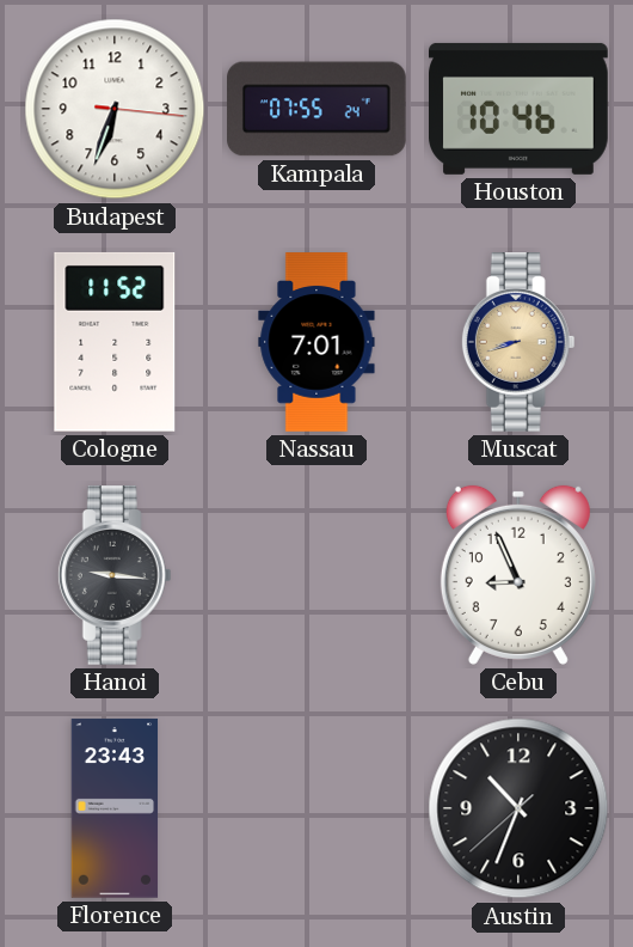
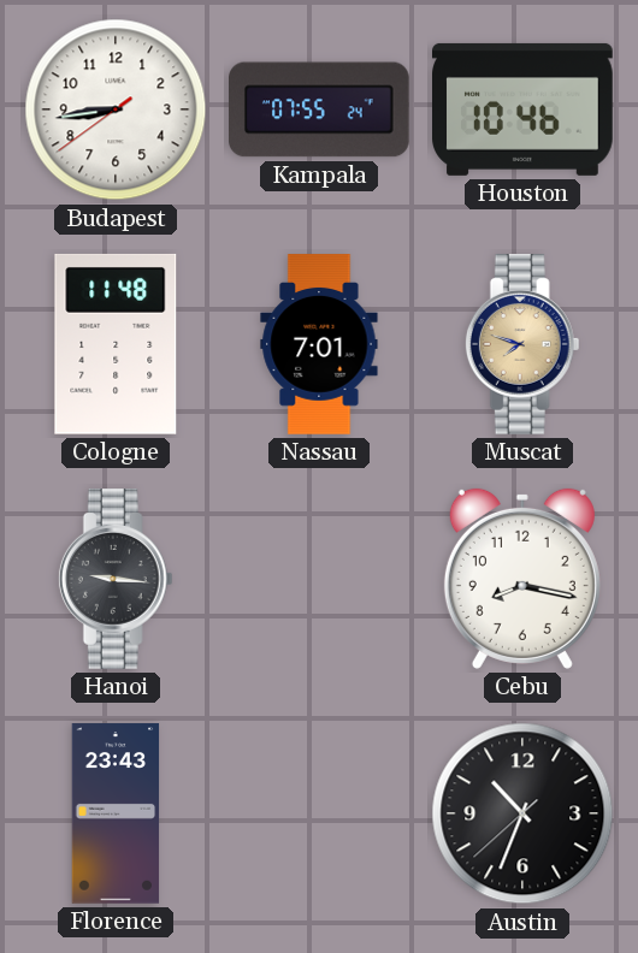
Budapest: 6:33 -> 8:43 (116, 109)
Cologne: 11:52 -> 11:48 (116, 344)
Muscat: 8:42 -> 7:48 (522, 345)
Cebu: 8:56 -> 8:17 (522, 579)
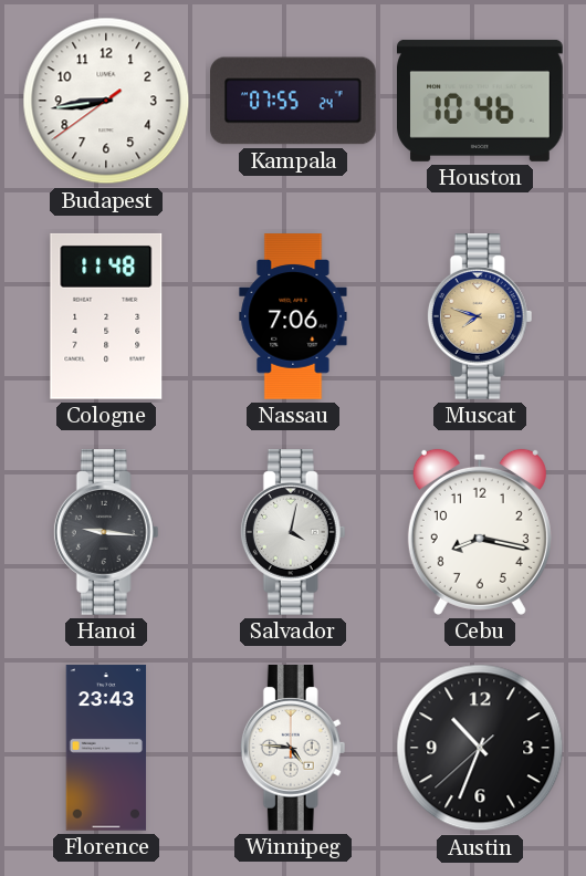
Nassau: 7:01 -> 7:06 (293, 316)
Salvador: none -> 4:02 (293, 533)
Winnipeg: none -> 4:46 (293, 749)
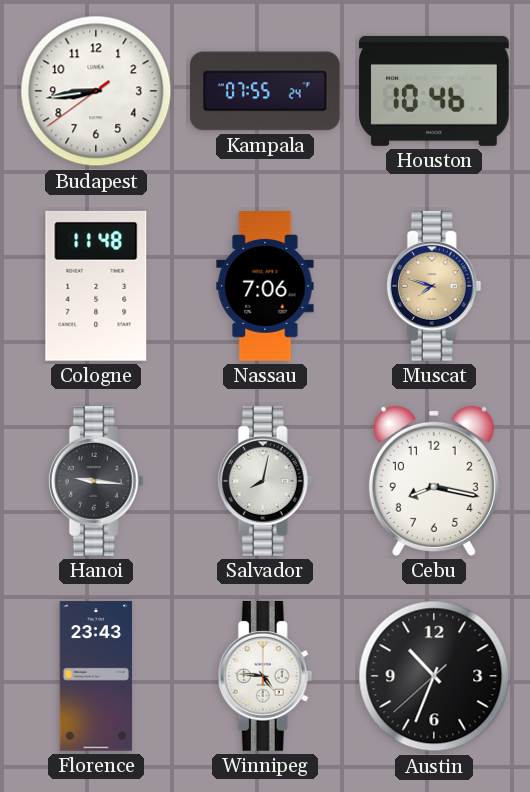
Salvador: 4:02 -> 8:02 (265, 482)
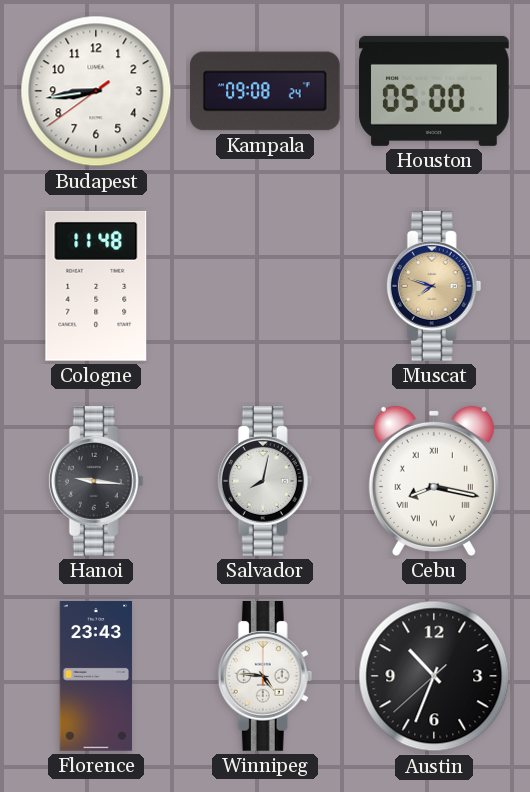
Kampala: 07:55 -> 09:08 (266, 91)
Houston: 10:46 -> 05:00 (434, 91)
Nassau: 7:06 -> none (265, 286)
Cebu numerals: Arabic -> Roman (434, 481)
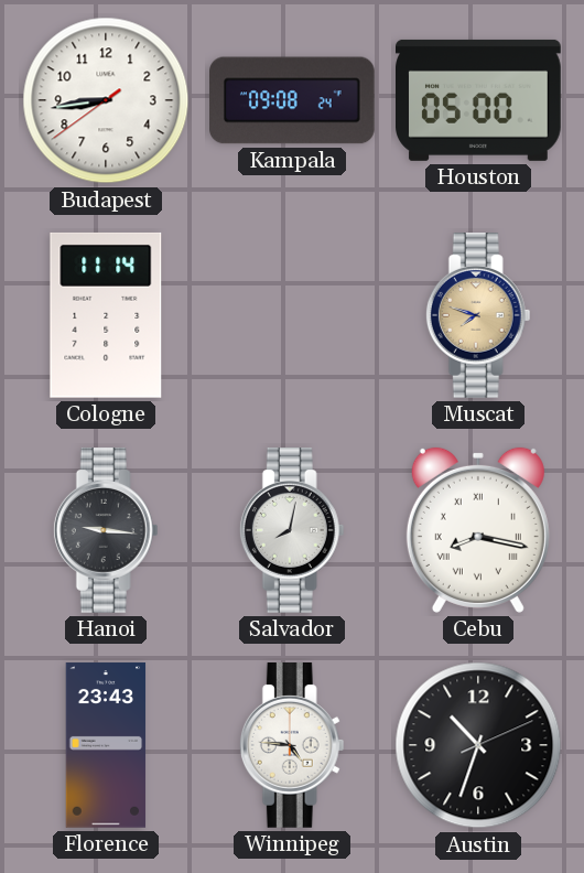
Cologne: 11:48 -> 11:14 (106, 315)
Austin: 10:33:38 -> 10:33:11 (478, 745)
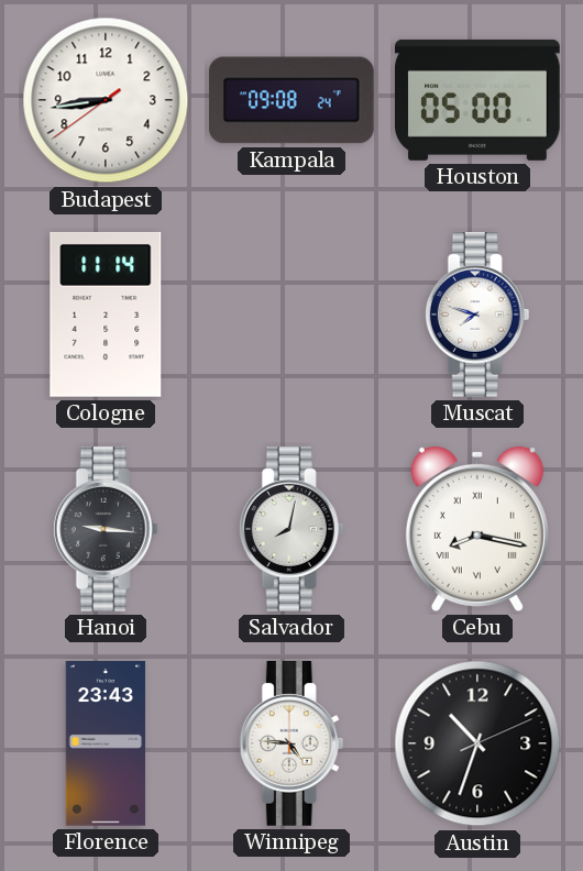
Muscat dial: champagne -> white (477, 316)
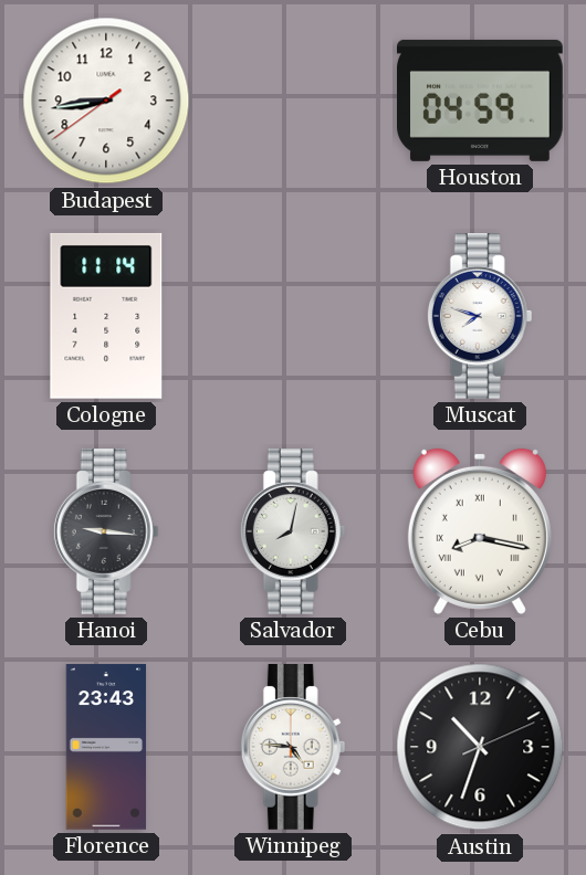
Kampala: 09:08 -> none (293, 100)
Houston: 05:00 -> 04:59 (480, 101)
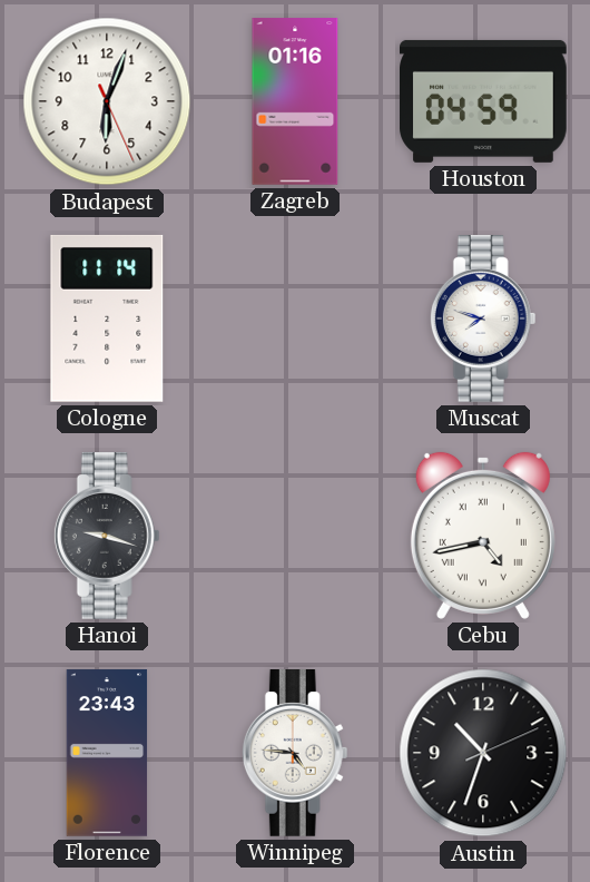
Budapest: 8:43 -> 6:03 (107, 101)
Zagreb: none -> 01:16 (295, 101)
Hanoi: 9:16 -> 9:18 (107, 537)
Salvador: 8:02 -> none (293, 533)
Cebu: 8:17 -> 4:43 (483, 536)
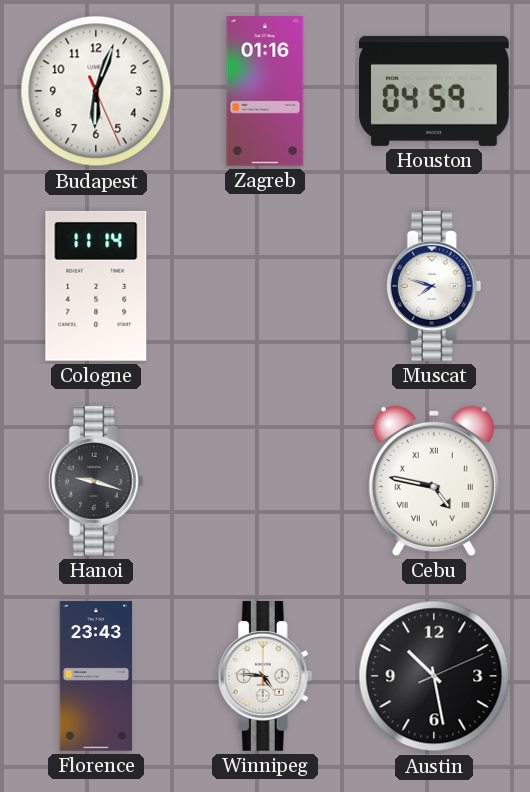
Cebu: 4:43 -> 4:47 (434, 481)
Austin: 10:33 -> 10:28 (434, 676)
